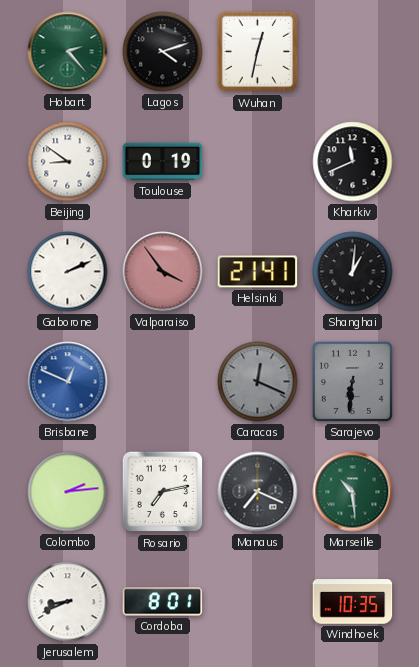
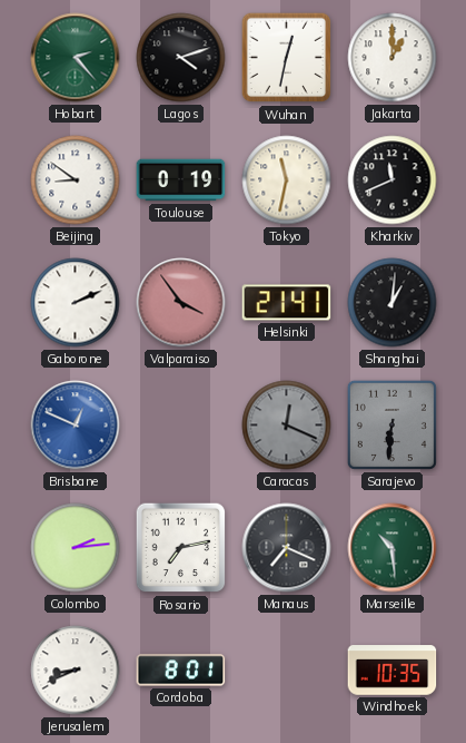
Jakarta: none -> 1:00 (393, 58)
Tokyo: none -> 11:32 (287, 180)
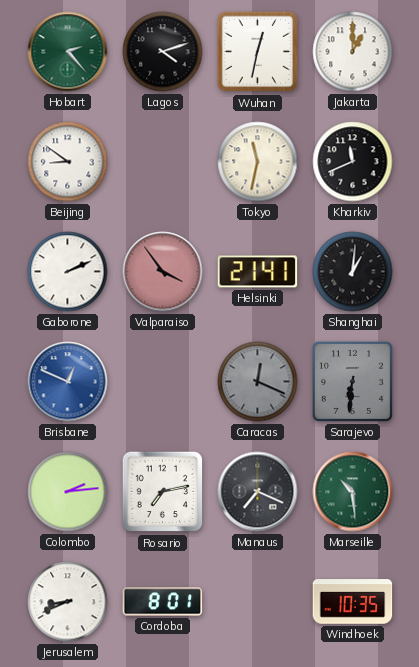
Toulouse: 0:19 -> none (181, 180)
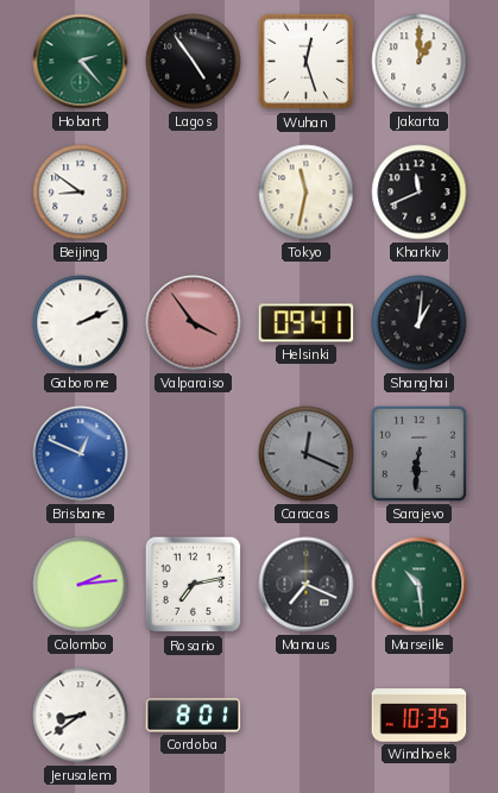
Lagos: 4:12 -> 4:54 (194, 62)
Wuhan: 12:32 -> 12:27 (307, 62)
Helsinki: 21:41 -> 09:41 (307, 323)
Jerusalem: 8:41 -> 8:39 (81, 716)
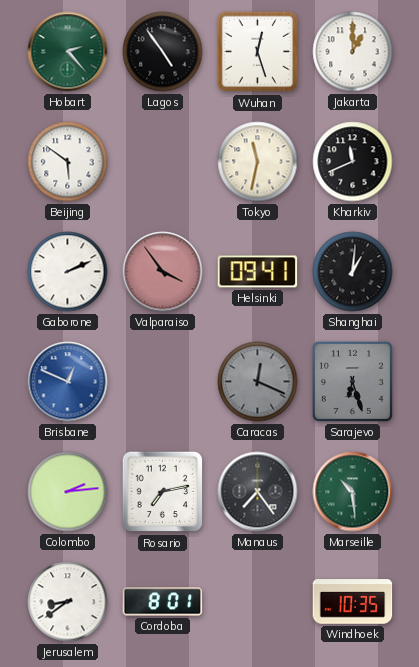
Beijing: 8:51 -> 5:51 (68, 162)
Sarajevo: 6:31 -> 6:27 (352, 381)
Manaus: 7:19 -> 7:24 (258, 492)
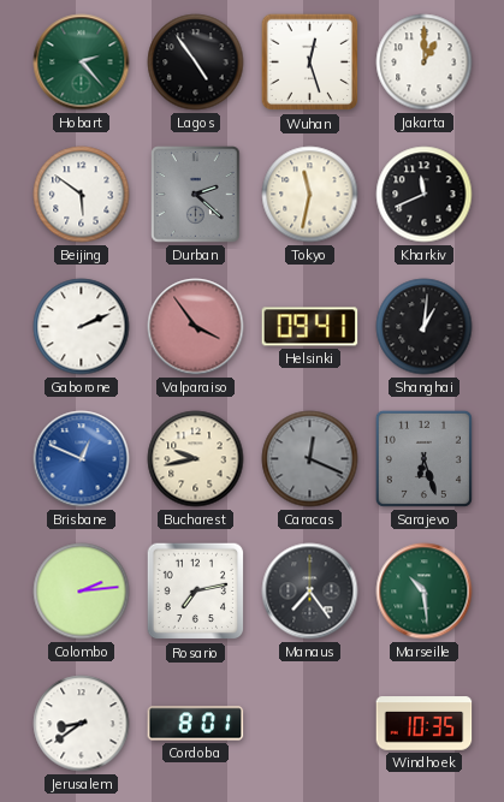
Durban: none -> 2:22 (196, 195)
Bucharest: none -> 9:43 (196, 459)
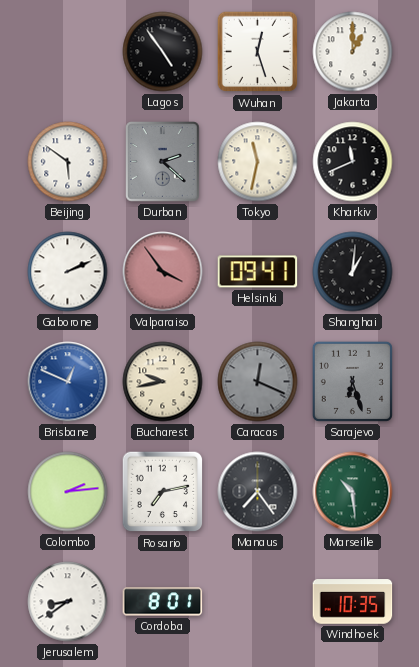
Hobart: 2:23 -> none (82, 63)
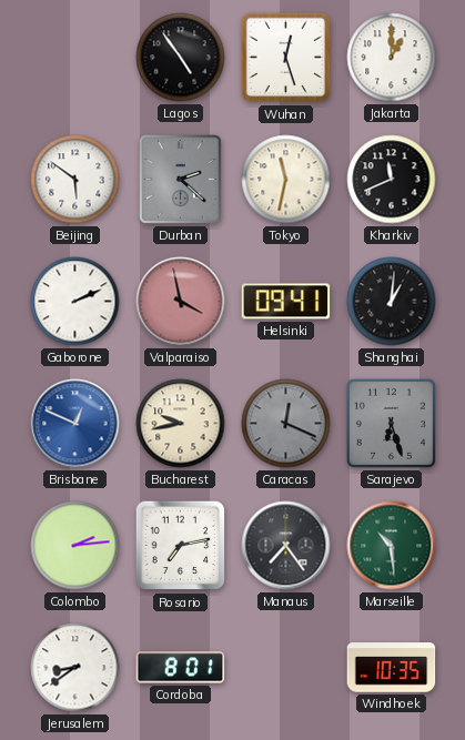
Valparaiso: 3:54 -> 3:58 (181, 302)
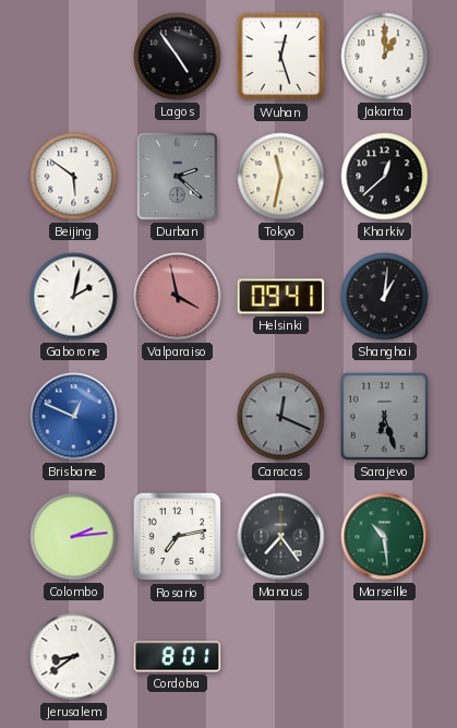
Kharkiv: 11:41 -> 12:38 (385, 177)
Gaborone: 2:11 -> 2:02 (74, 297)
Bucharest: 9:43 -> none (181, 424)
Windhoek: 10:35 -> none (392, 668)
